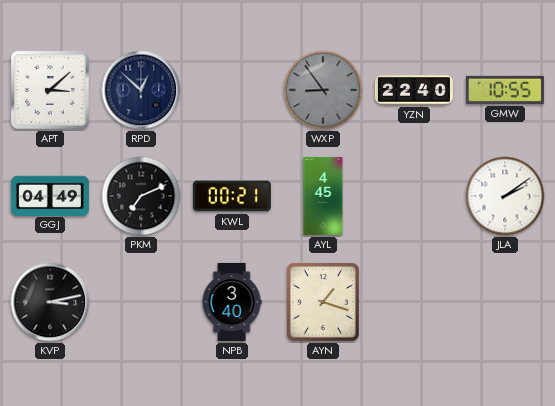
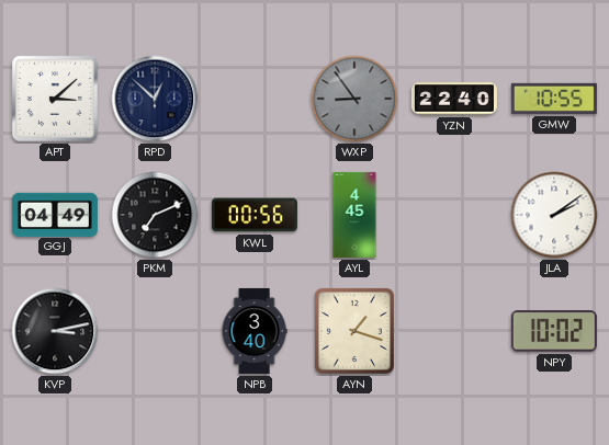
KWL: 00:21 -> 00:56 (255, 215)
NPY: none -> 10:02 (554, 331)
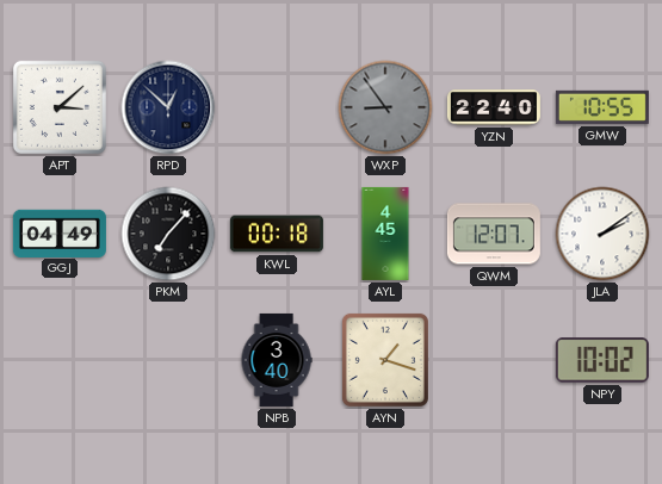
PKM: 7:11 -> 7:07 (168, 234)
KWL: 00:56 -> 00:18 (277, 234)
QWM: none -> 12:07 (494, 234)
KVP: 3:13 -> none (55, 331)
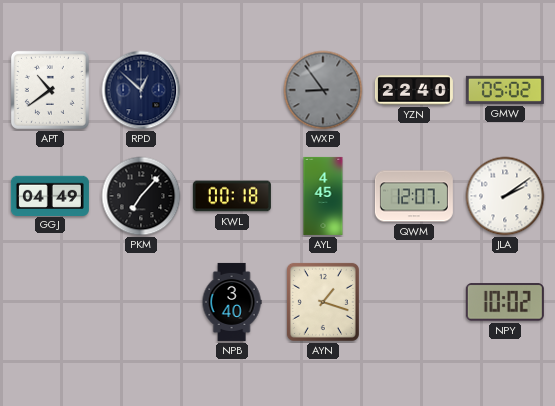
APT: 3:08 -> 10:39 (50, 90)
GMW: 10:55 -> 05:02 (505, 90)
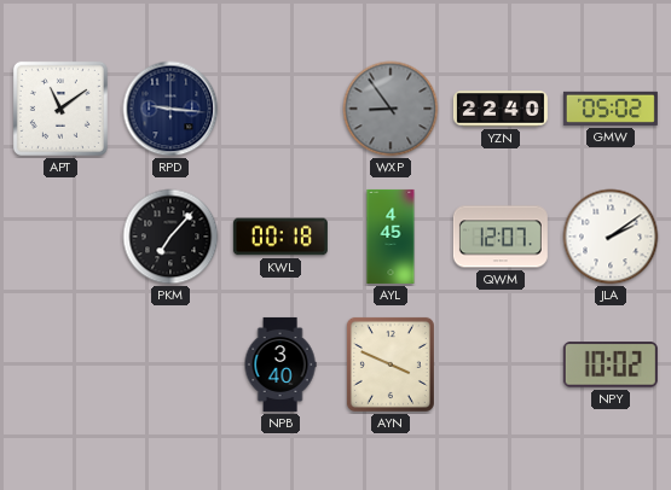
APT: 10:39 -> 11:09 (60, 109)
RPD: 12:52 -> 9:16 (170, 109)
GGJ: 04:49 -> none (50, 195)
AYN: 1:18 -> 3:49 (391, 364)
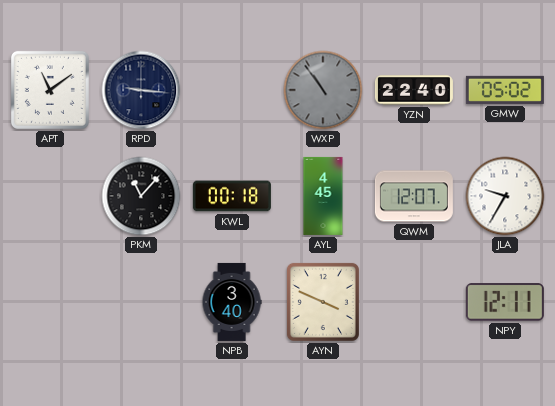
WXP: 8:54 -> 10:54 (323, 90)
PKM: 7:07 -> 11:07 (141, 196)
JLA: 2:09 -> 9:35 (505, 196)
NPY: 10:02 -> 12:11 (505, 302)
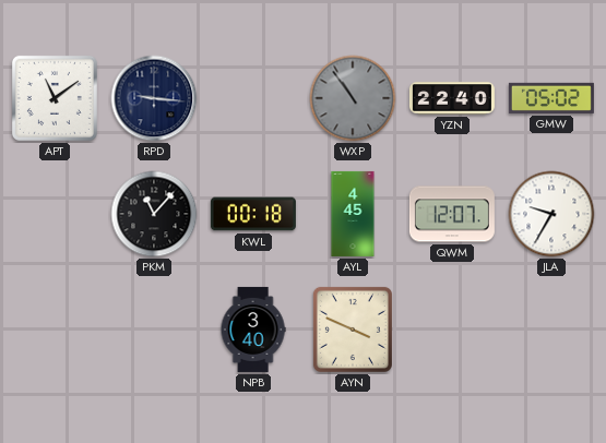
NPY: 12:11 -> none (505, 302)
